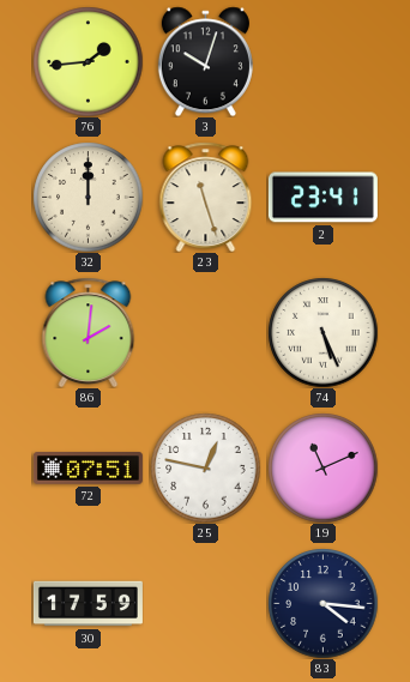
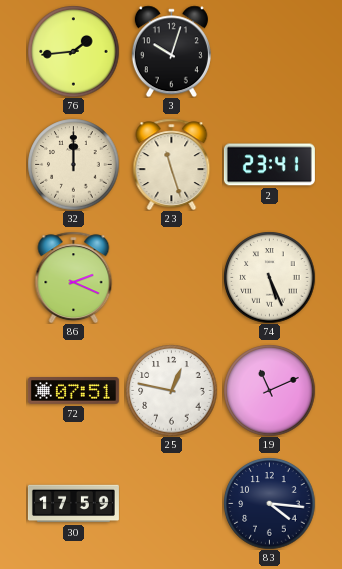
86: 2:01 -> 2:19 (74, 277)
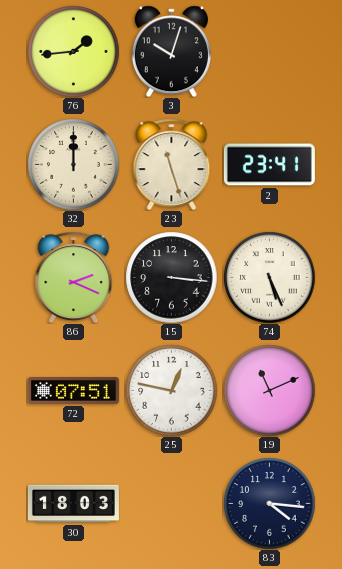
15: none -> 3:16 (171, 277)
30: 17:59 -> 18:03 (73, 504)
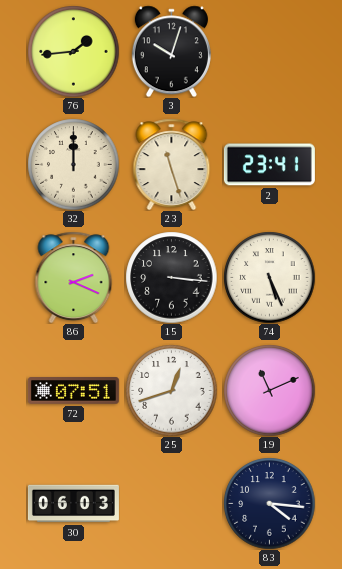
25: 12:47 -> 12:42 (171, 390)
30: 18:03 -> 06:03 (73, 504)
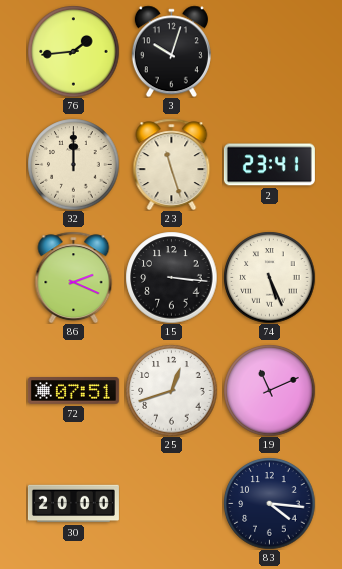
30: 06:03 -> 20:00 (73, 504)
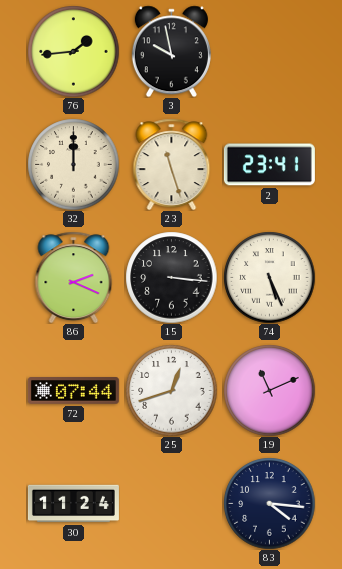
3: 10:03 -> 9:58 (171, 51)
72: 07:51 -> 07:44 (73, 391)
30: 20:00 -> 11:24 (73, 504)
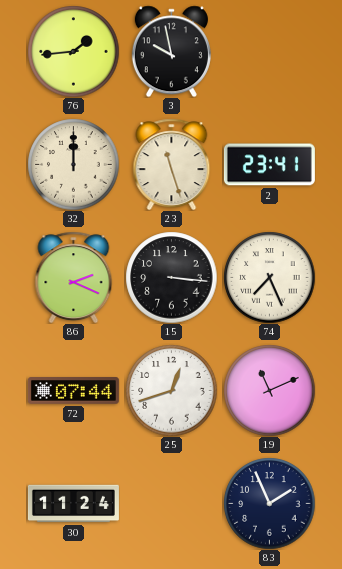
74: 5:26 -> 7:26 (269, 277)
83: 4:16 -> 1:56 (269, 503)
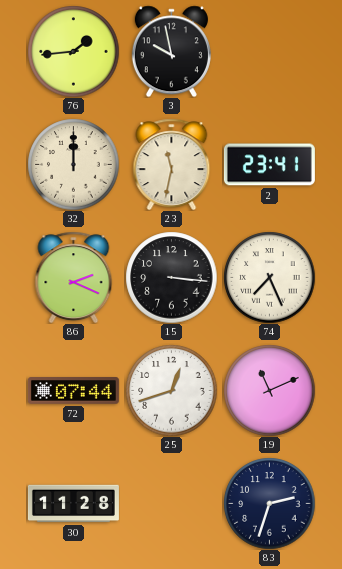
23: 11:27 -> 11:32 (172, 164)
30: 11:24 -> 11:28 (73, 504)
83: 1:56 -> 2:33 (269, 503)
